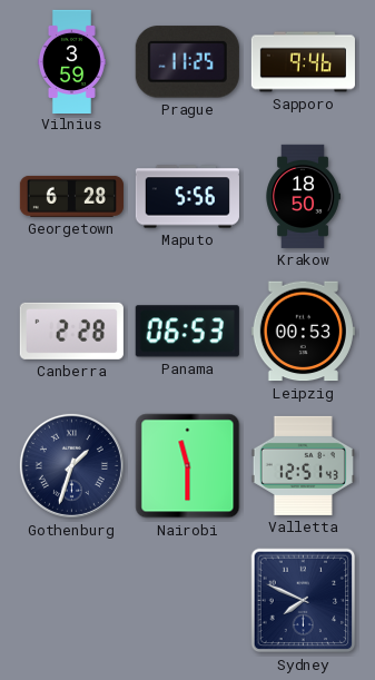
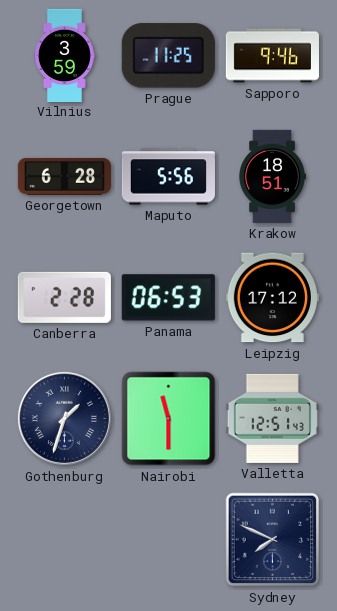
Krakow: 18:50 -> 18:51 (272, 176)
Leipzig: 00:53 -> 17:12 (272, 298)
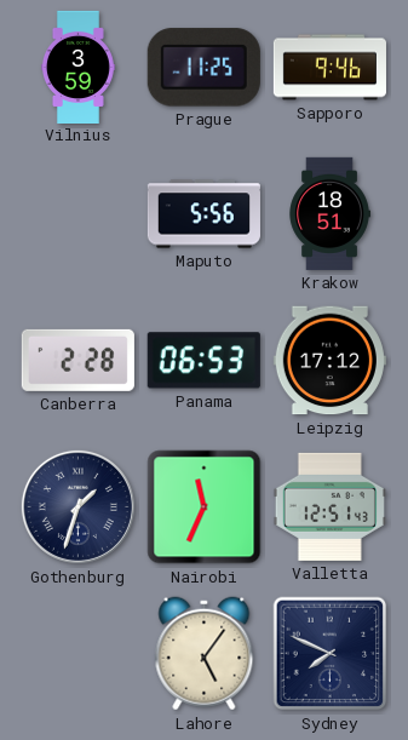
Georgetown: 6:28 -> none (64, 176)
Nairobi: 11:30 -> 11:34 (205, 507)
Lahore: none -> 5:06 (205, 654)
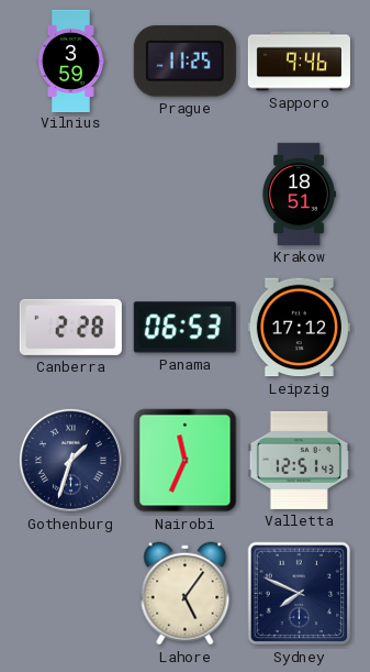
Maputo: 5:56 -> none (203, 214)
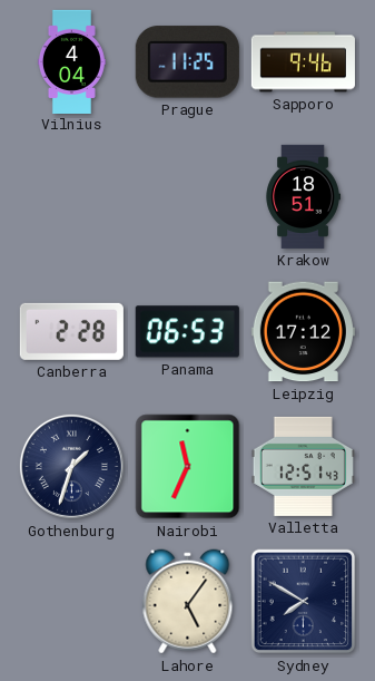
Vilnius: 3:59 -> 4:04 (71, 61)
Sydney: 7:49 -> 7:50 (304, 602)
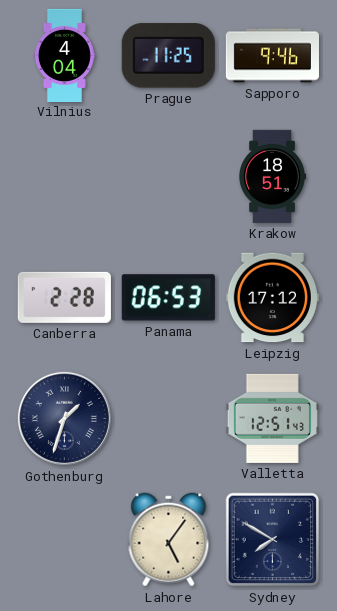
Nairobi: 11:34 -> none (188, 467)
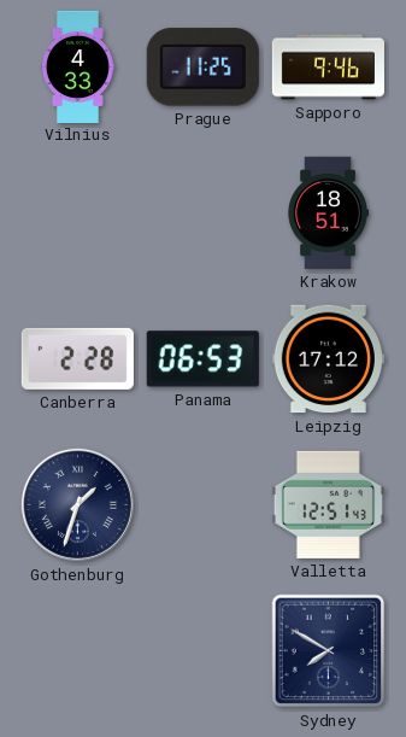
Vilnius: 4:04 -> 4:33 (77, 66)
Lahore: 5:06 -> none (169, 540)
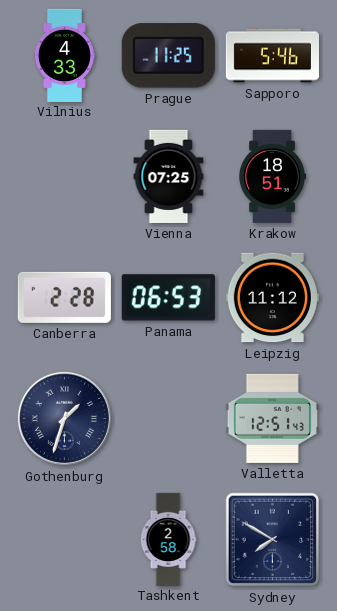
Sapporo: 9:46 -> 5:46 (272, 56)
Vienna: none -> 07:25 (169, 176)
Leipzig: 17:12 -> 11:12 (272, 298)
Tashkent: none -> 2:58 (168, 539)
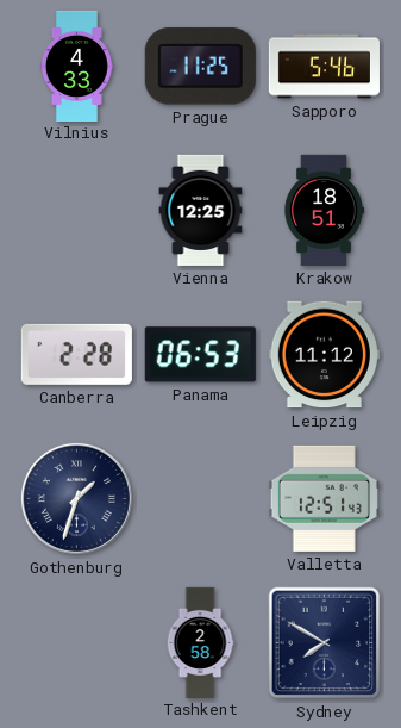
Vienna: 07:25 -> 12:25 (201, 210)
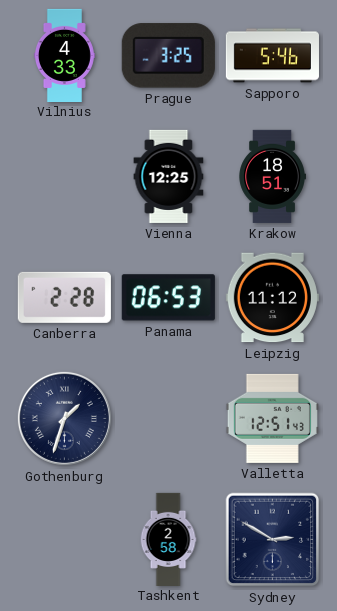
Prague: 11:25 -> 3:25 (168, 56)
Sydney: 7:50 -> 2:50 (273, 540)
